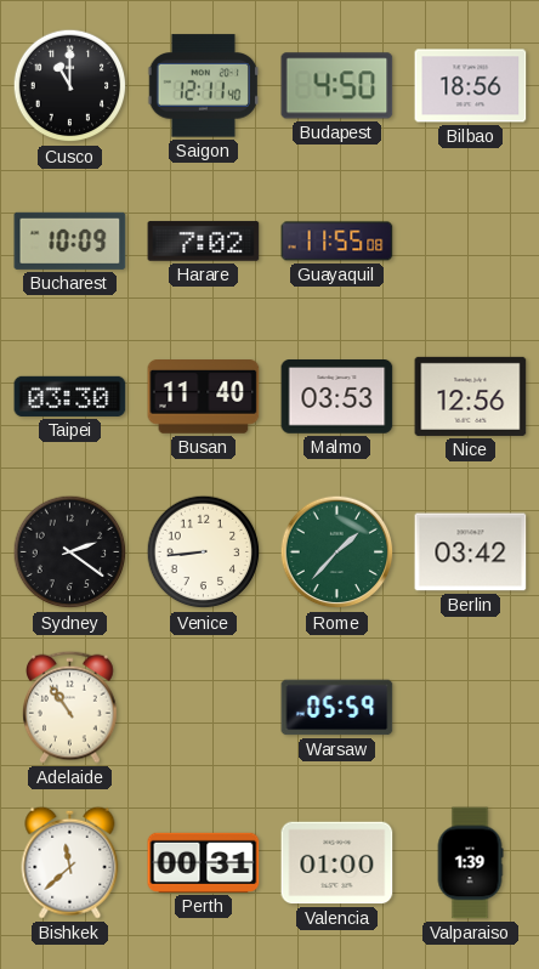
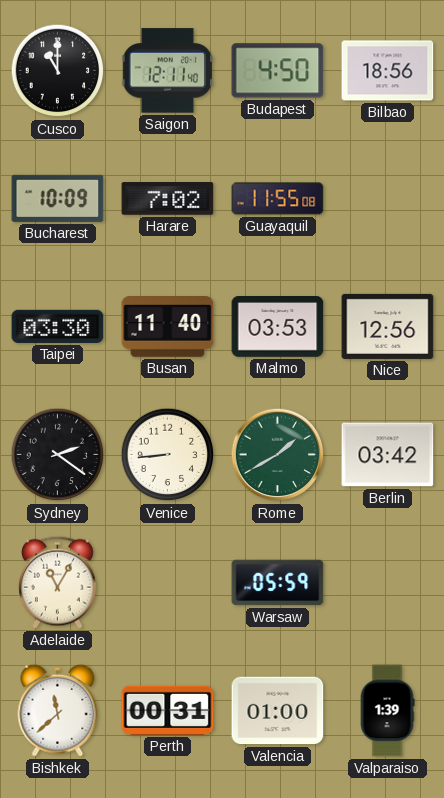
Rome: 1:37 -> 1:40 (278, 455)
Adelaide: 10:54 -> 11:05 (58, 582)
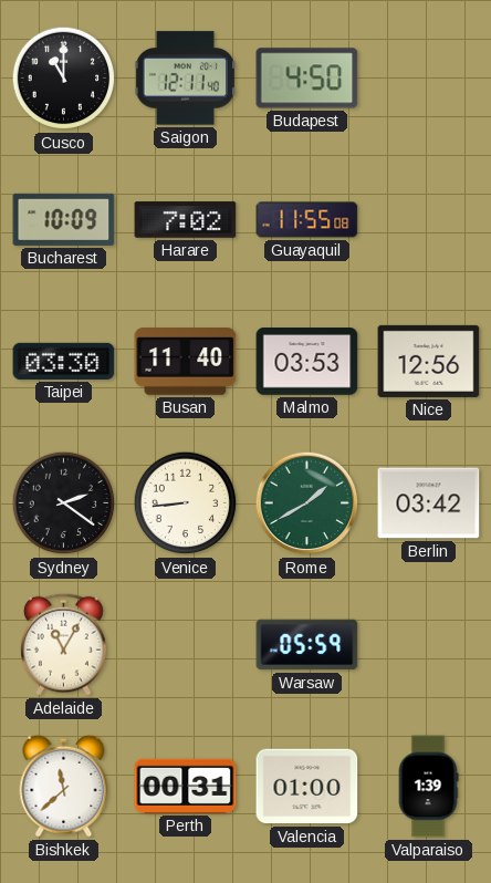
Bilbao: 18:56 -> none (388, 71)
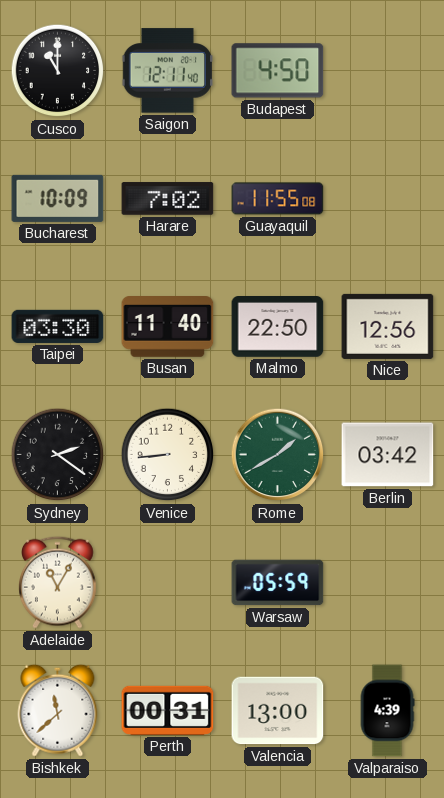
Malmo: 03:53 -> 22:50 (278, 327)
Valencia: 01:00 -> 13:00 (278, 711)
Valparaiso: 1:39 -> 4:39 (387, 711)
